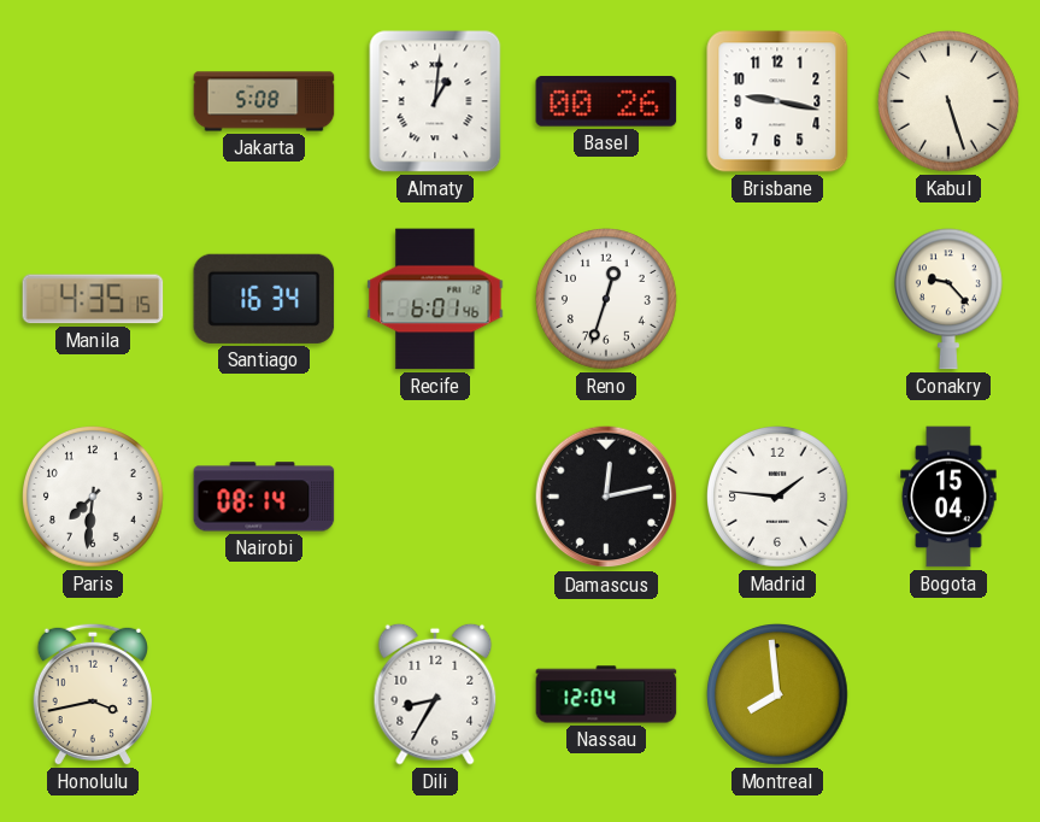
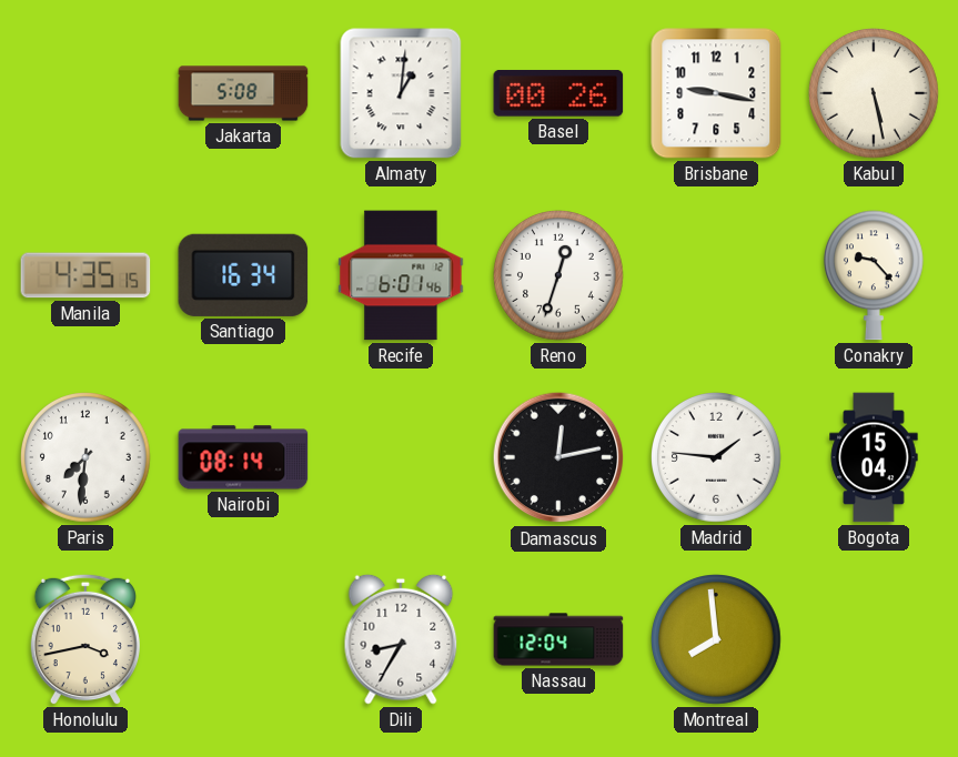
Kabul: 5:27 -> 5:28 (875, 94)
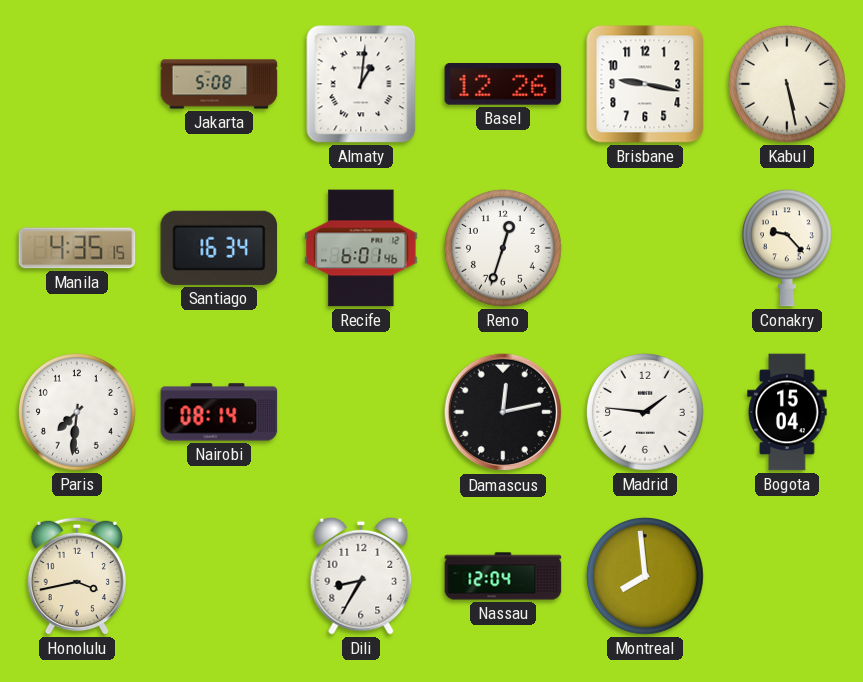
Basel: 00:26 -> 12:26 (503, 85)
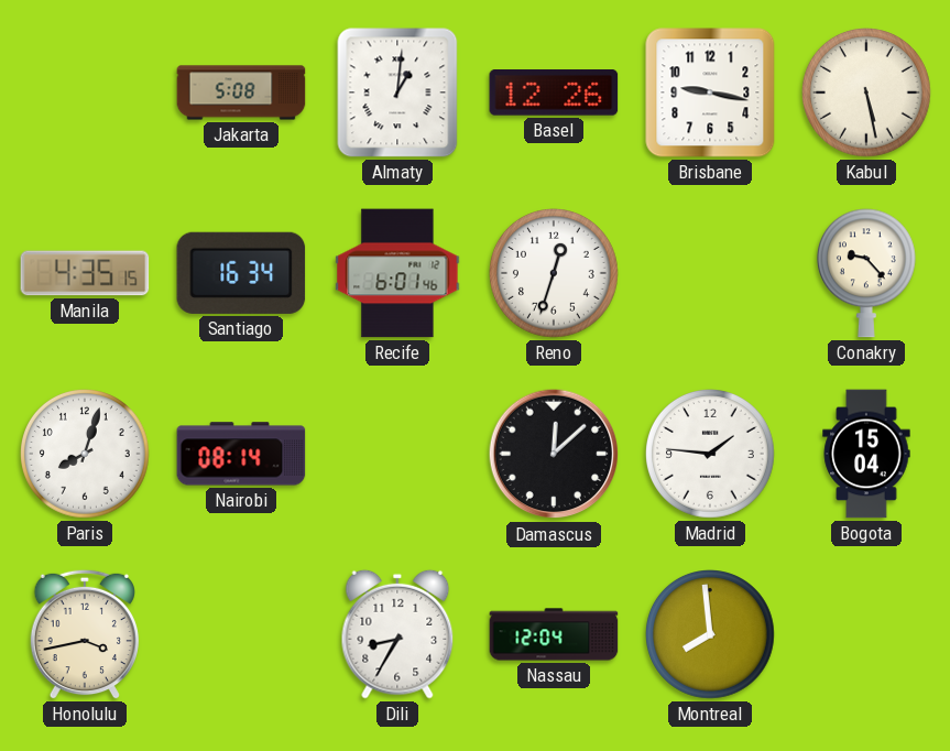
Paris: 7:31 -> 8:03 (86, 455)
Damascus: 12:13 -> 12:08 (554, 454)
